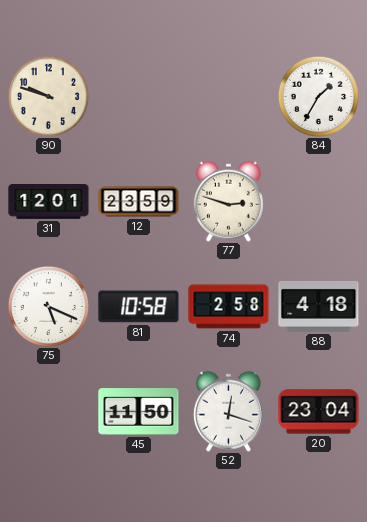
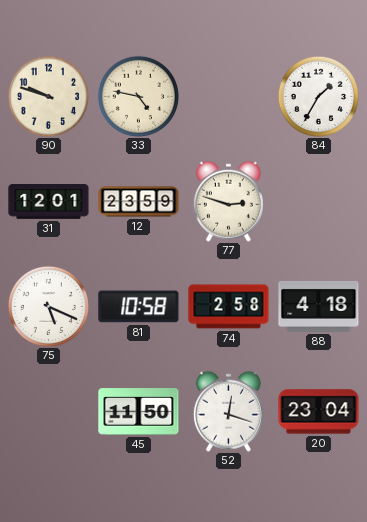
33: none -> 4:47 (138, 96)
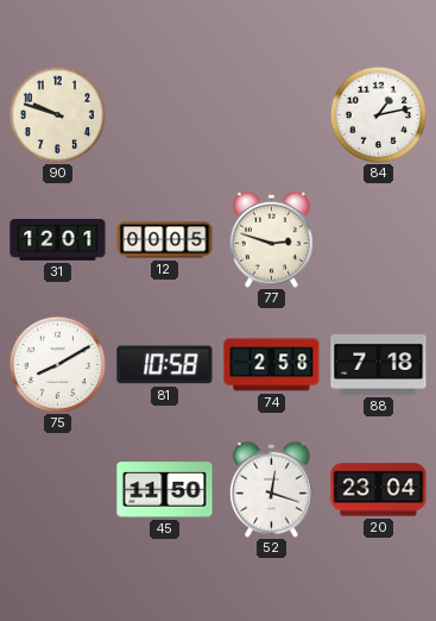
33: 4:47 -> none (138, 96)
84: 1:35 -> 1:13 (378, 114)
12: 23:59 -> 00:05 (165, 240)
75: 5:19 -> 8:10 (57, 364)
88: 4:18 -> 7:18 (379, 364)
